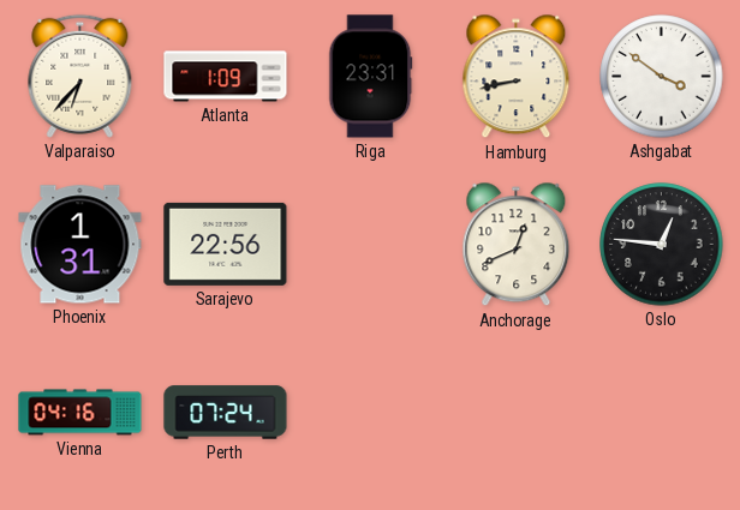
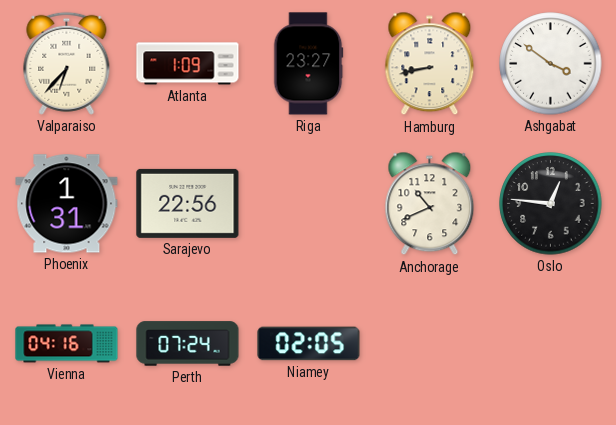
Riga: 23:31 -> 23:27 (308, 64)
Anchorage: 12:41 -> 10:41 (430, 204)
Niamey: none -> 02:05 (309, 344)
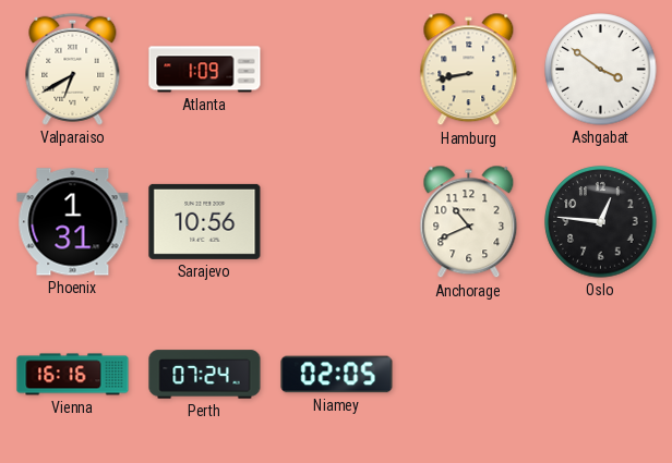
Valparaiso: 6:37 -> 6:40 (73, 69)
Riga: 23:27 -> none (308, 64)
Sarajevo: 22:56 -> 10:56 (205, 221)
Vienna: 04:16 -> 16:16 (73, 375)
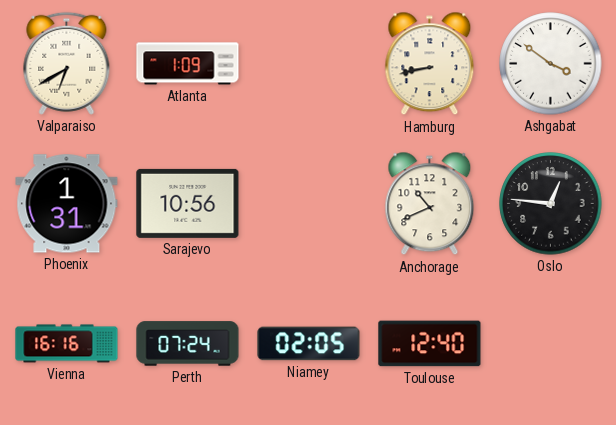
Toulouse: none -> 12:40 (430, 344)
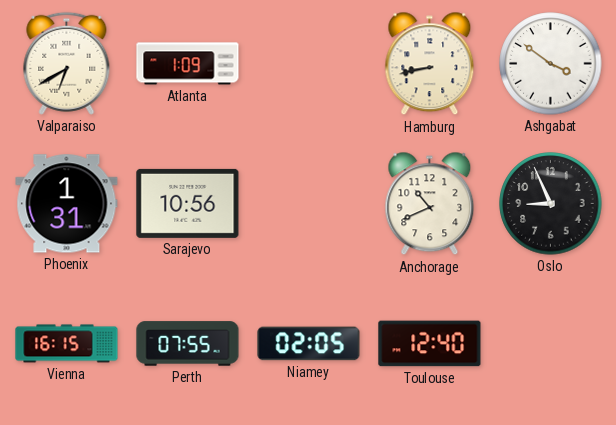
Oslo: 12:46 -> 8:56 (551, 204)
Vienna: 16:16 -> 16:15 (67, 344)
Perth: 07:24 -> 07:55 (188, 344)
